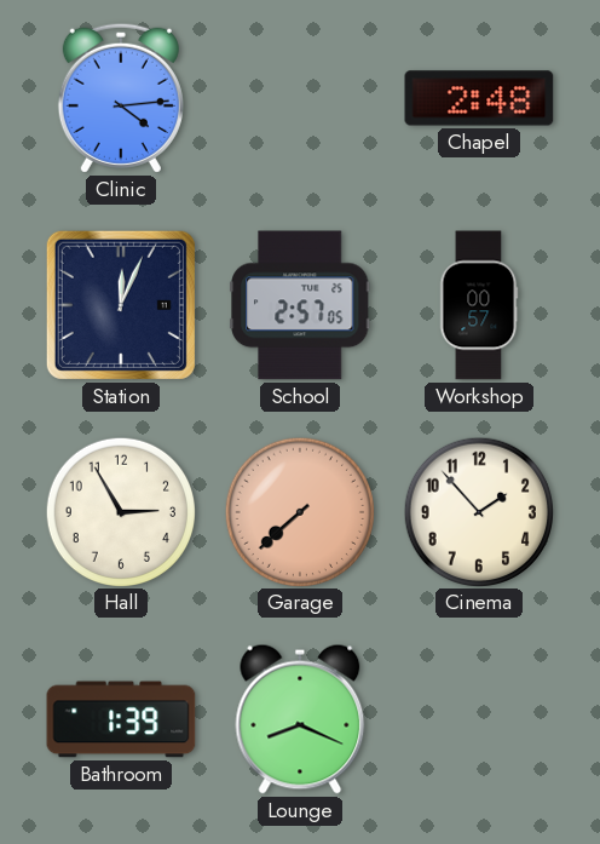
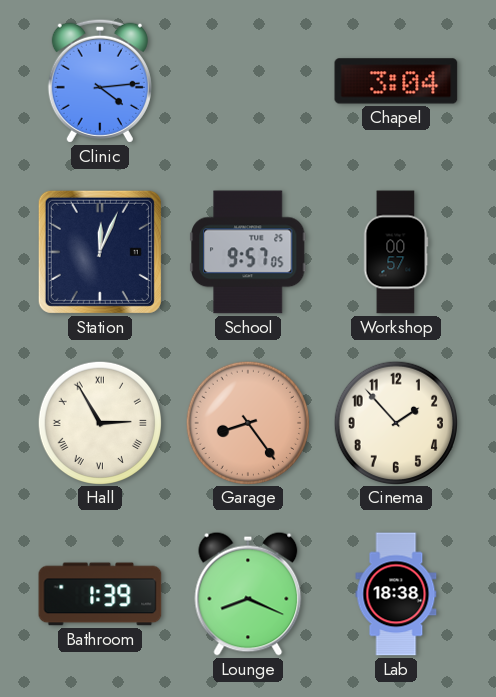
Chapel: 2:48 -> 3:04 (396, 81)
School: 2:57 -> 9:57 (249, 252)
Hall numerals: Arabic -> Roman (99, 422)
Garage: 7:38 -> 8:24 (247, 422)
Lab: none -> 18:38 (396, 594)
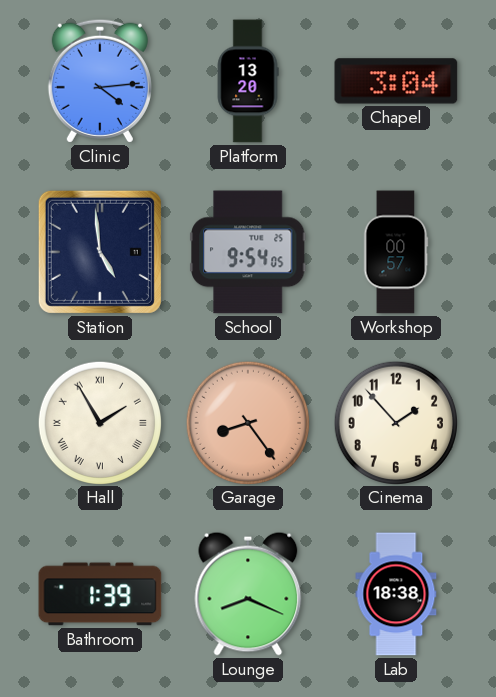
Platform: none -> 13:20 (248, 81)
Station: 12:04 -> 4:59 (100, 252)
School: 9:57 -> 9:54 (249, 252)
Hall: 2:55 -> 1:55 (99, 422)
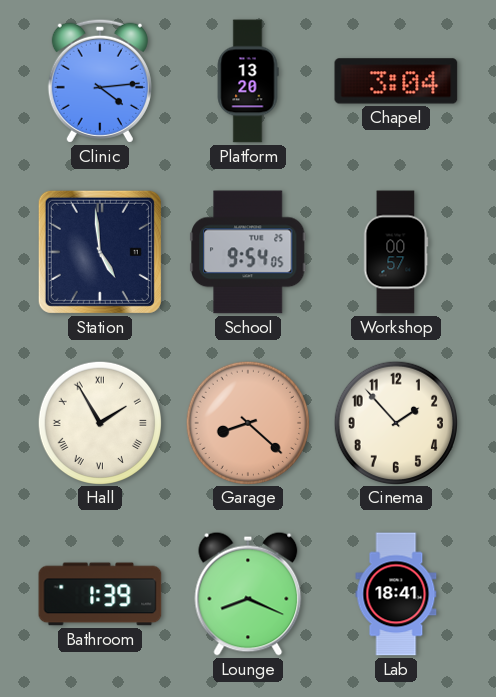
Garage: 8:24 -> 8:22 (247, 422)
Lab: 18:38 -> 18:41 (396, 594)
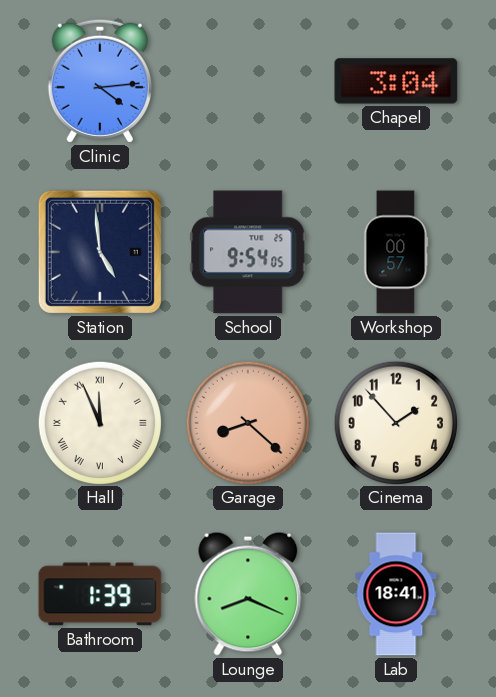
Platform: 13:20 -> none (248, 81)
Hall: 1:55 -> 11:56 (99, 422)
